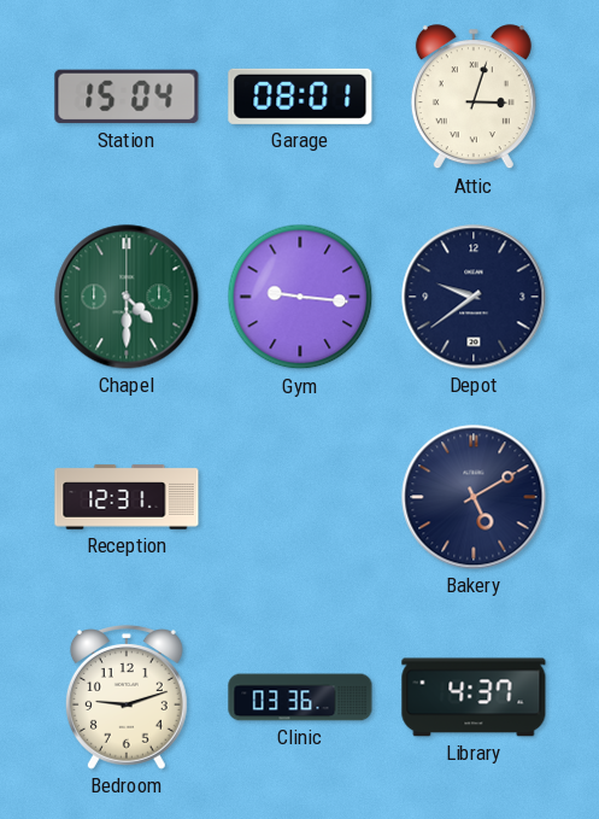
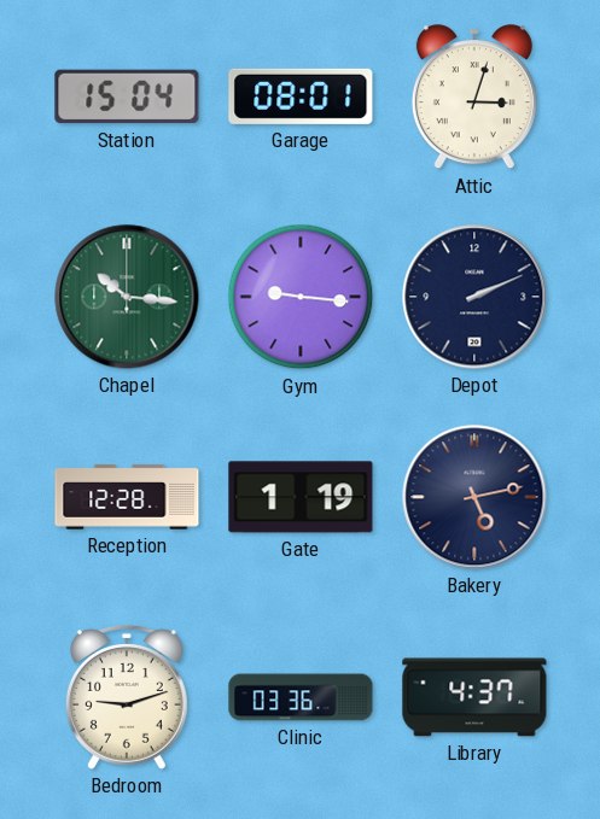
Chapel: 4:30 -> 10:16 (127, 297)
Depot: 9:39 -> 2:11 (474, 297)
Reception: 12:31 -> 12:28 (127, 497)
Gate: none -> 1:19 (301, 497)
Bakery: 5:10 -> 5:13 (474, 497)
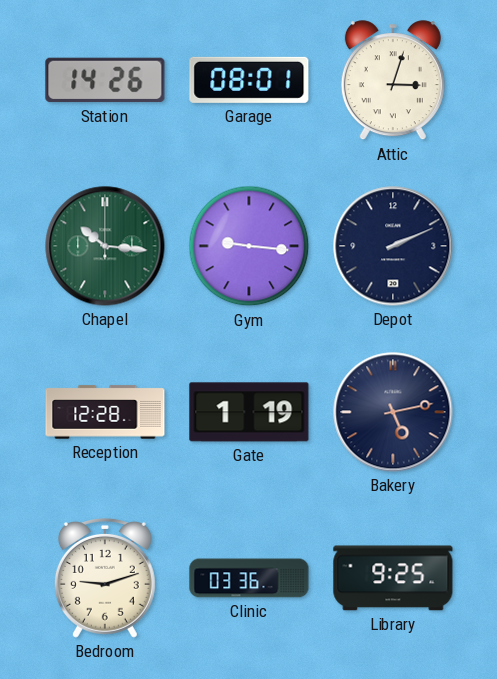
Station: 15:04 -> 14:26 (105, 80)
Library: 4:37 -> 9:25 (393, 578)
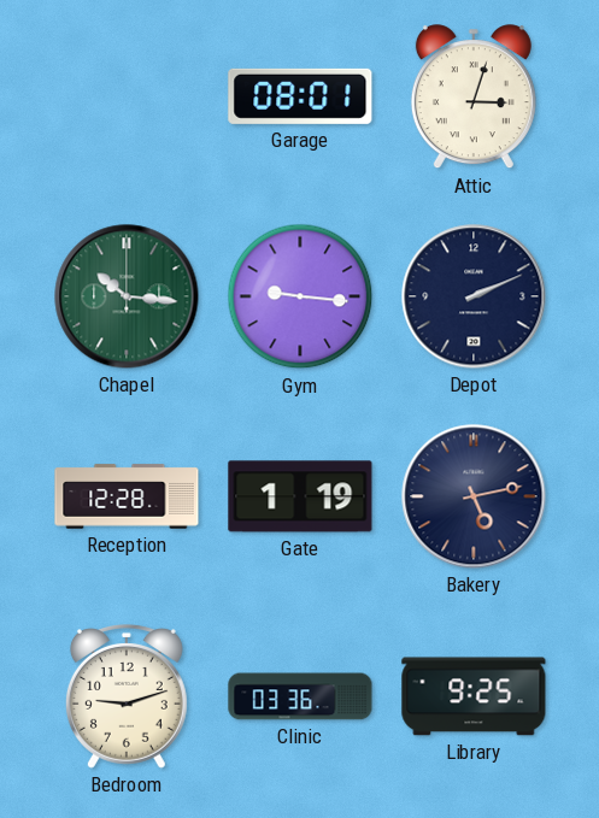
Station: 14:26 -> none (105, 80)
